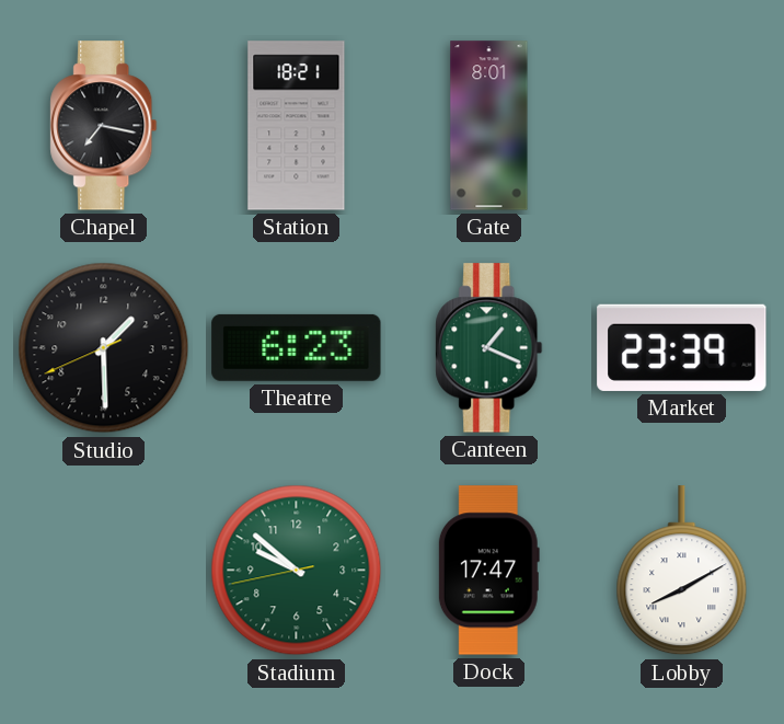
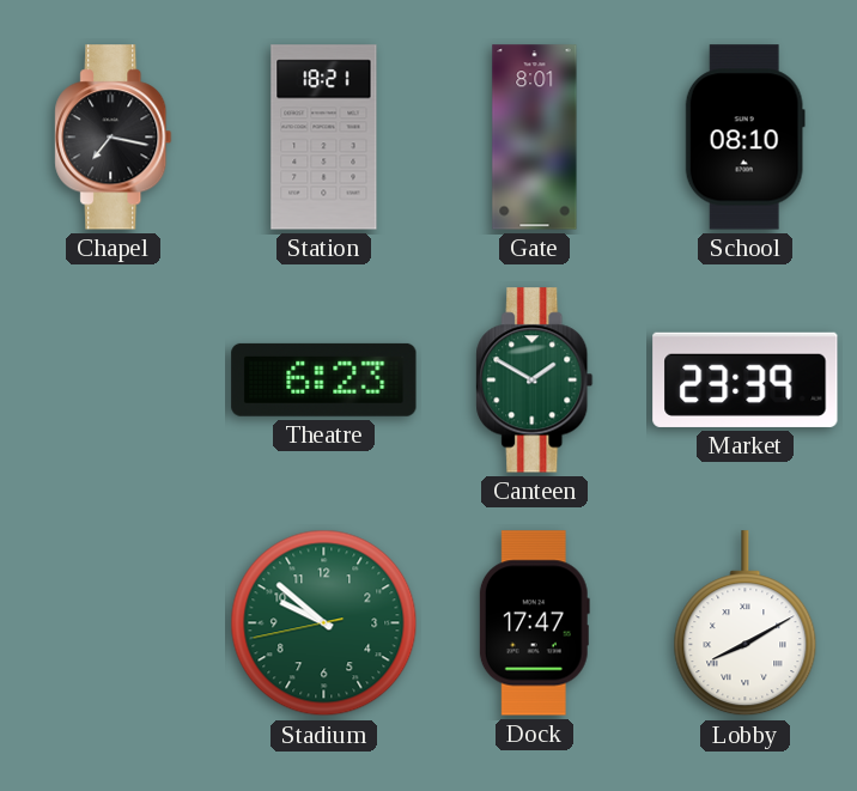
School: none -> 08:10 (744, 138)
Studio: 1:29 -> none (104, 348)
Canteen: 1:19 -> 1:50 (535, 381)
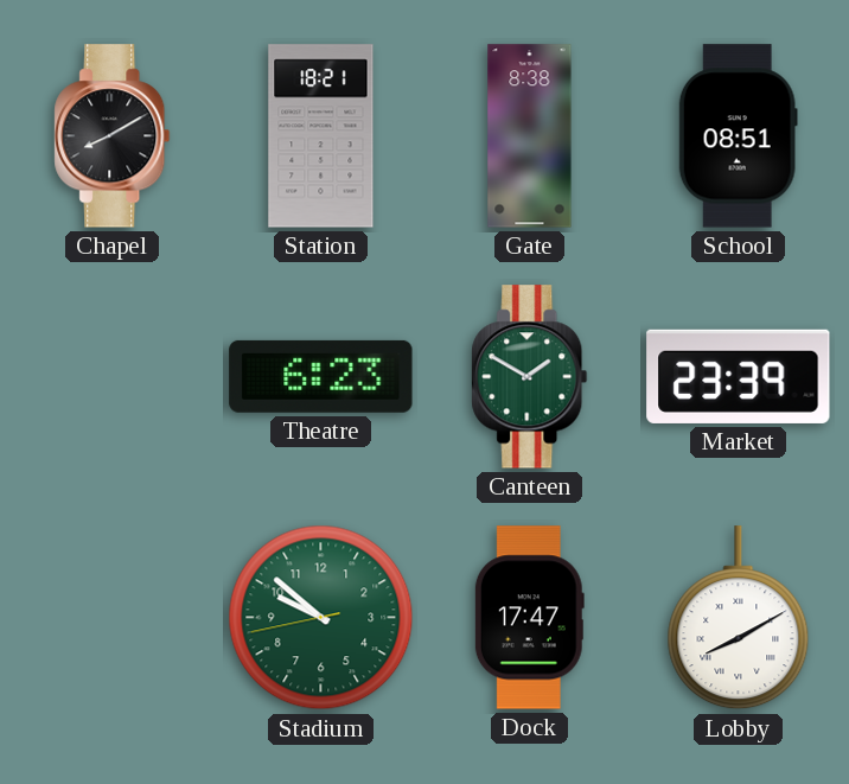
Chapel: 7:17 -> 8:10 (113, 136)
Gate: 8:01 -> 8:38 (530, 136)
School: 08:10 -> 08:51 (738, 136)
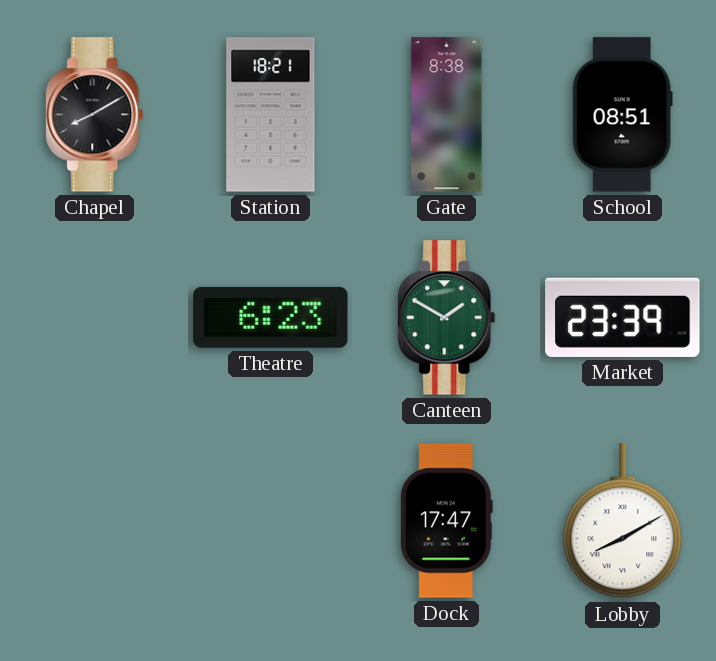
Stadium: 9:51 -> none (321, 618)
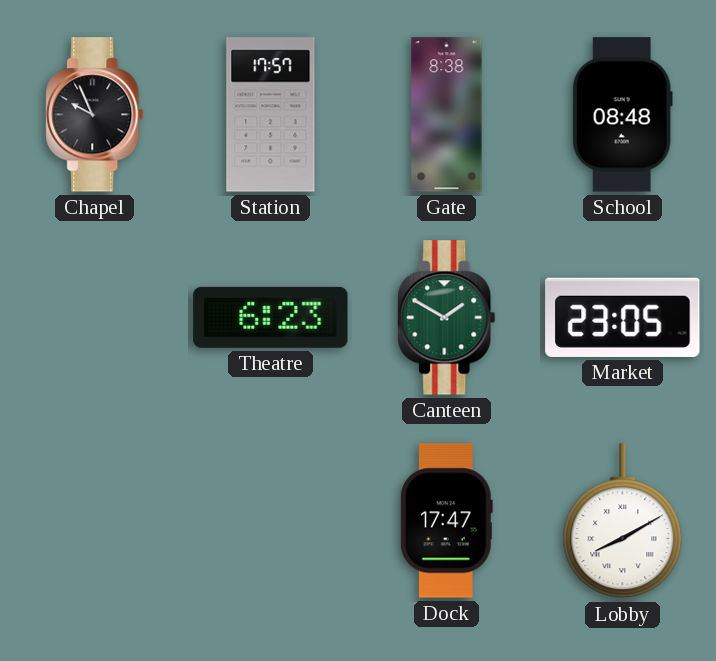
Chapel: 8:10 -> 9:56 (95, 115)
Station: 18:21 -> 17:57 (271, 115)
School: 08:51 -> 08:48 (622, 115)
Market: 23:39 -> 23:05 (623, 317)
